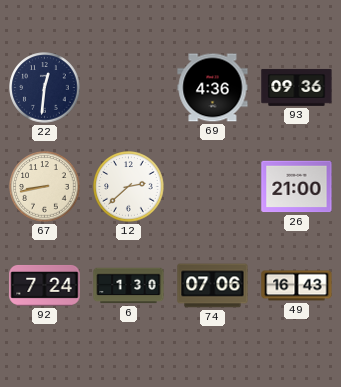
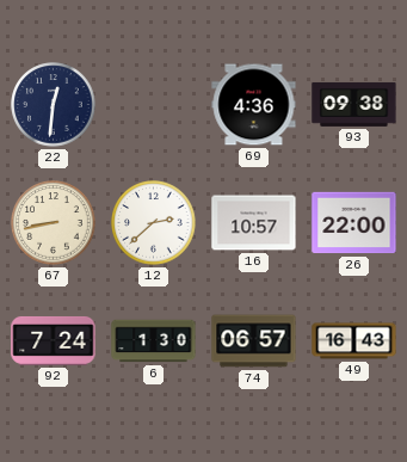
93: 09:36 -> 09:38 (354, 104)
16: none -> 10:57 (254, 223)
26: 21:00 -> 22:00 (354, 223)
74: 07:06 -> 06:57 (254, 341)
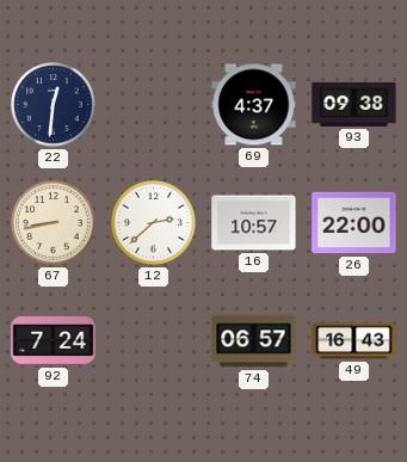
69: 4:36 -> 4:37 (254, 105)
6: 1:30 -> none (154, 341)
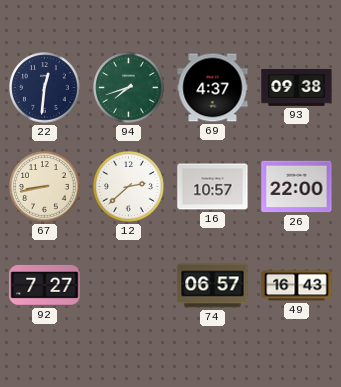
94: none -> 7:42 (129, 88)
92: 7:24 -> 7:27 (45, 285)
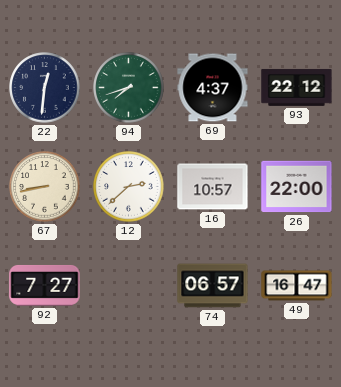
93: 09:38 -> 22:12 (297, 87)
49: 16:43 -> 16:47 (297, 286)
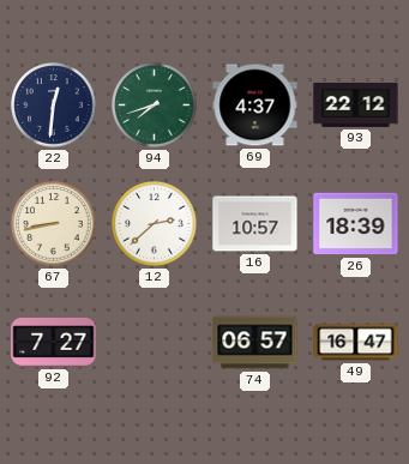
26: 22:00 -> 18:39 (356, 224)
